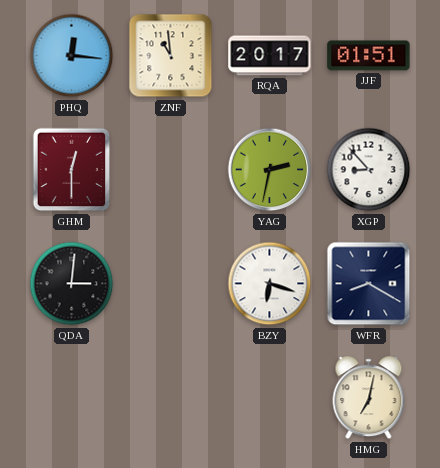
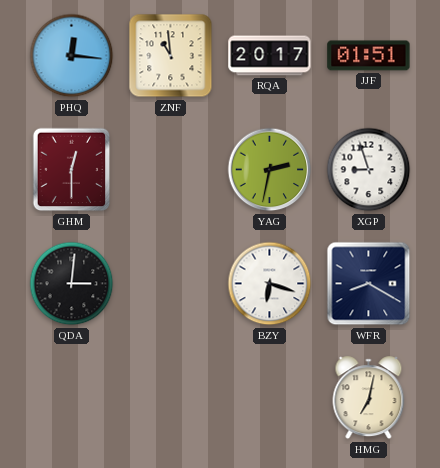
XGP: 8:53 -> 8:57 (369, 170)
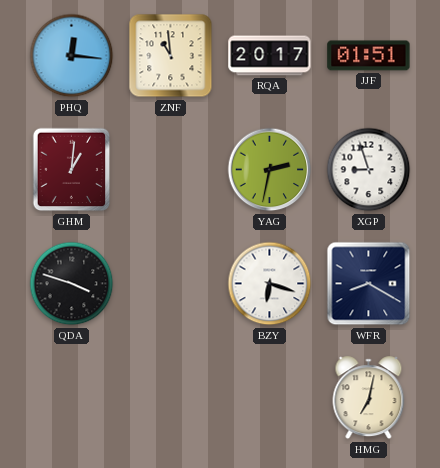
GHM: 12:30 -> 1:01 (72, 170)
QDA: 3:01 -> 3:48 (72, 284)
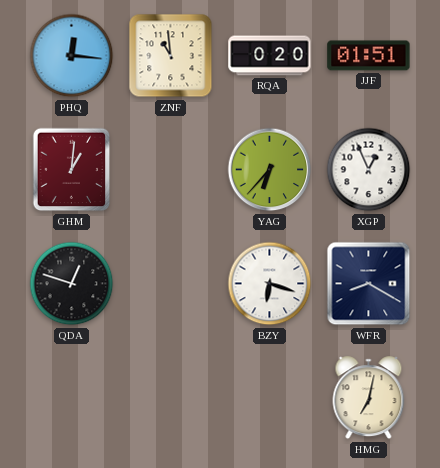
RQA: 20:17 -> 0:20 (270, 56)
YAG: 2:32 -> 6:37 (270, 170)
XGP: 8:57 -> 12:56 (369, 170)
QDA: 3:48 -> 12:48 (72, 284)
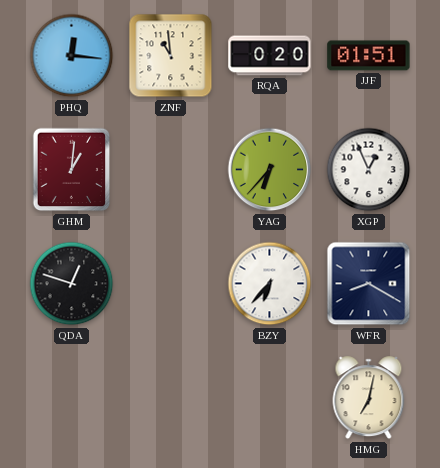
BZY: 6:18 -> 6:37 (270, 284)
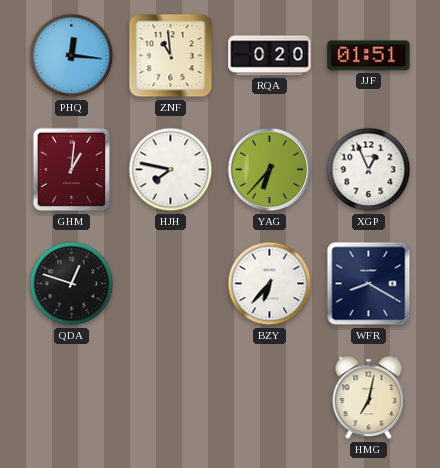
HJH: none -> 7:47 (171, 170)
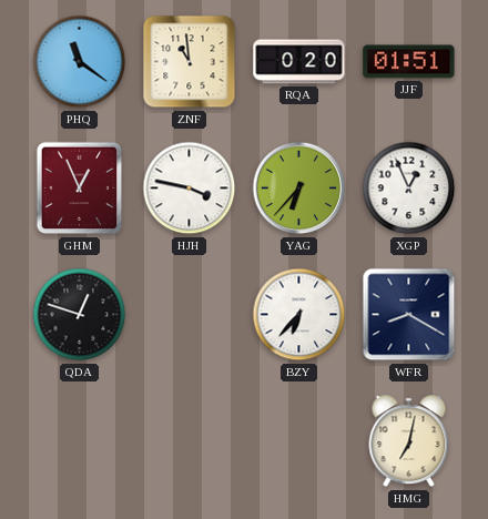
PHQ: 12:16 -> 11:21 (80, 62)
GHM: 1:01 -> 12:56 (80, 189)
HJH: 7:47 -> 3:47 (190, 189)
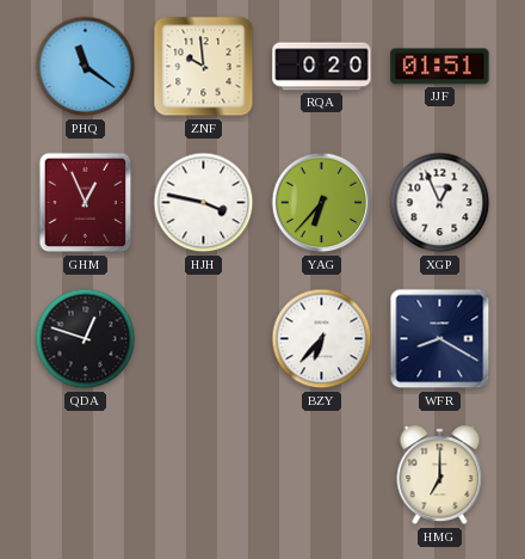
ZNF: 10:59 -> 9:59 (204, 67)
HMG: 7:02 -> 7:00 (440, 475)
